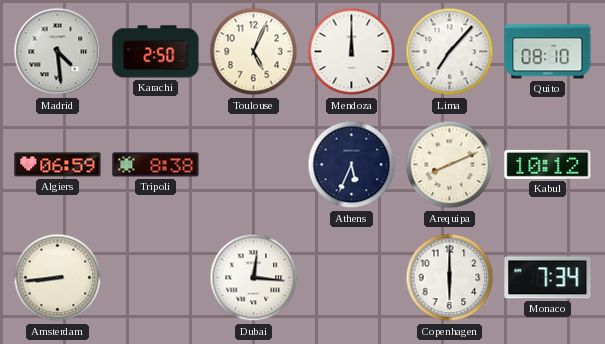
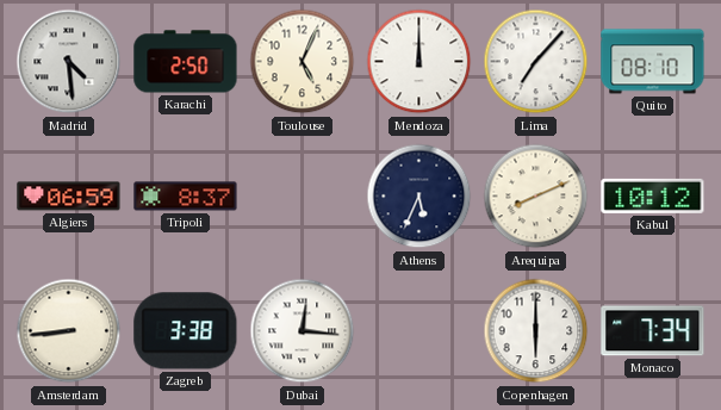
Tripoli: 8:38 -> 8:37 (186, 197)
Zagreb: none -> 3:38 (186, 331)
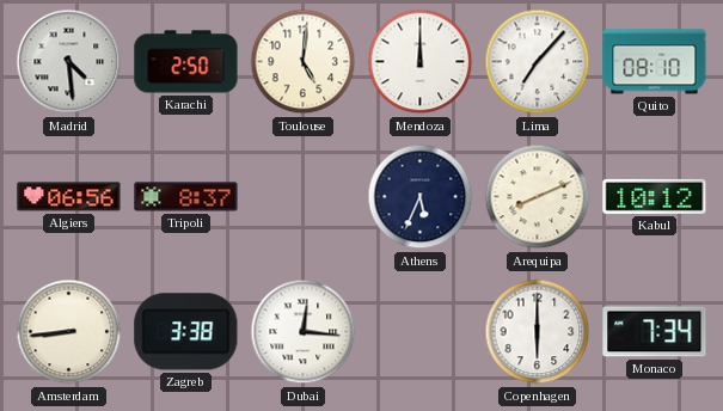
Toulouse: 5:04 -> 5:01 (304, 62)
Algiers: 06:59 -> 06:56 (69, 197)
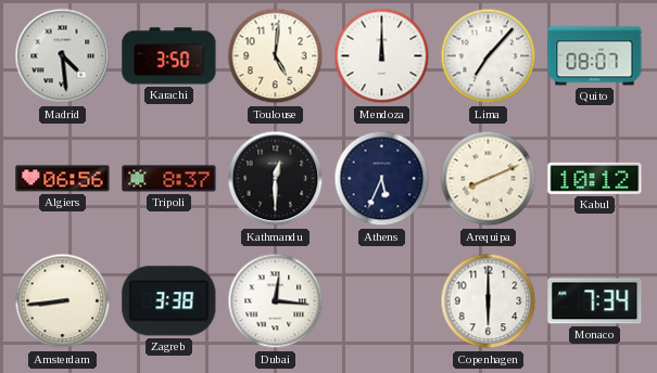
Karachi: 2:50 -> 3:50 (169, 56)
Quito: 08:10 -> 08:07 (595, 56)
Kathmandu: none -> 12:30 (276, 179)
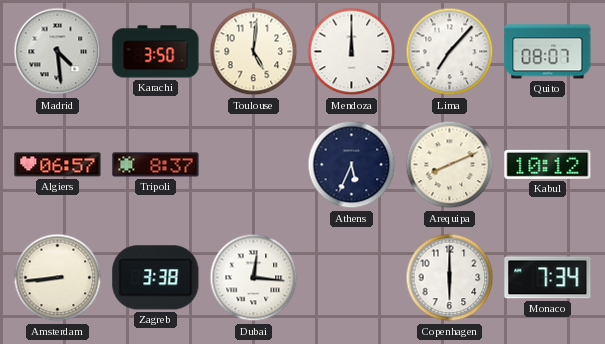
Algiers: 06:56 -> 06:57 (58, 165)
Kathmandu: 12:30 -> none (276, 179)
